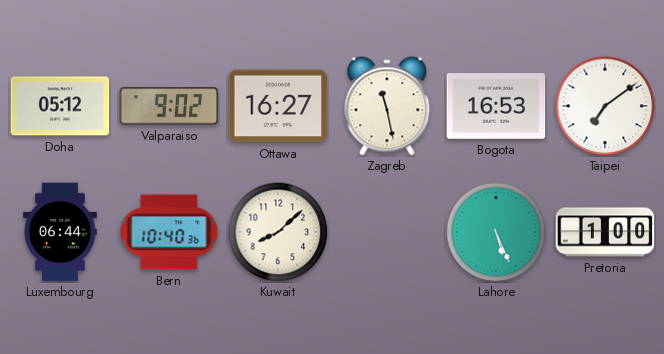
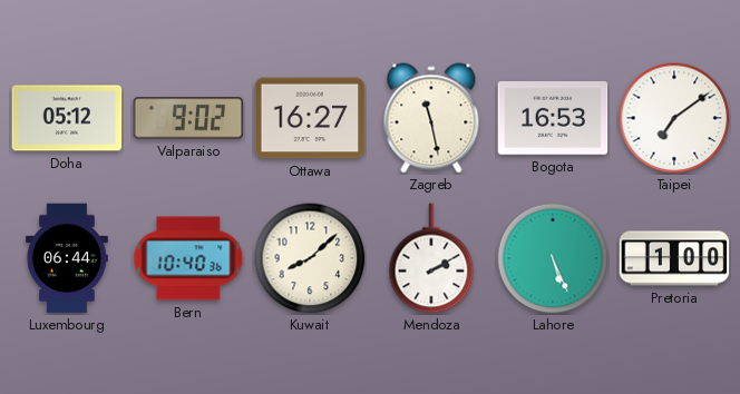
Mendoza: none -> 2:10 (431, 258)
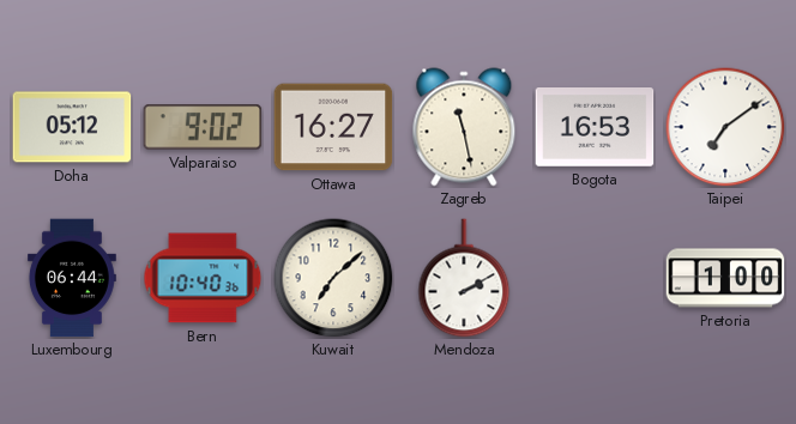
Kuwait: 8:08 -> 7:08 (333, 278)
Lahore: 5:26 -> none (553, 258)
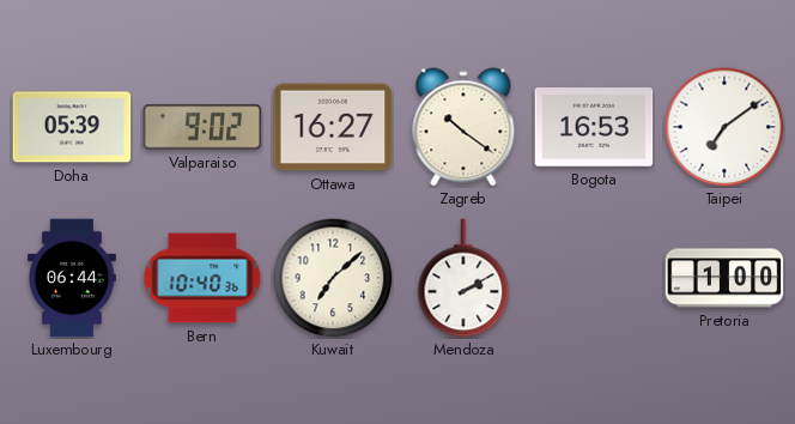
Doha: 05:12 -> 05:39 (72, 127)
Zagreb: 11:28 -> 10:21 (463, 127)
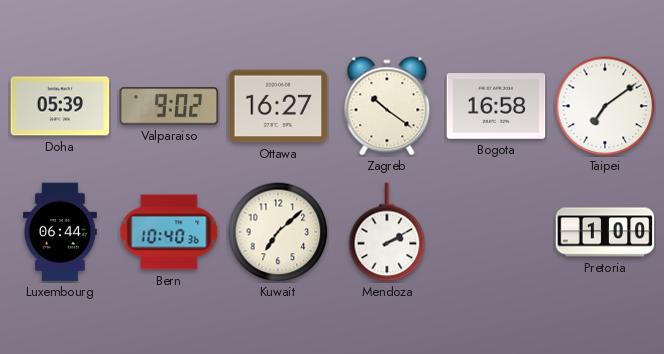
Bogota: 16:53 -> 16:58 (496, 107)
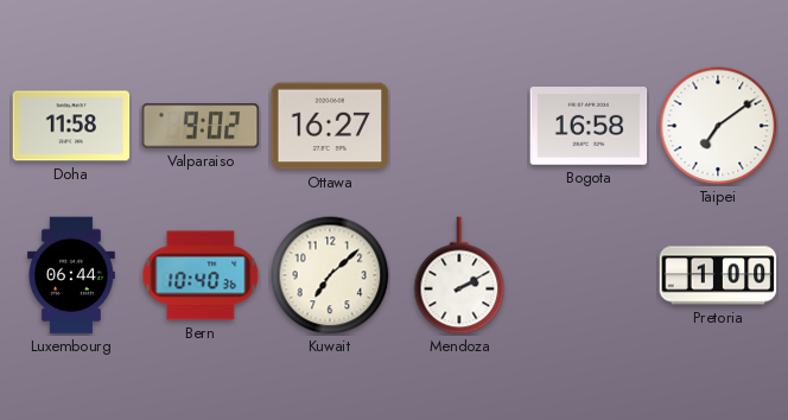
Doha: 05:39 -> 11:58 (71, 126)
Zagreb: 10:21 -> none (387, 106)
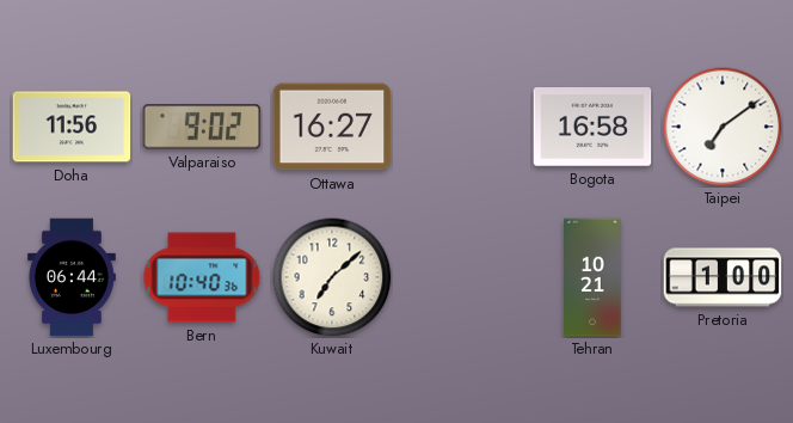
Doha: 11:58 -> 11:56 (72, 127)
Mendoza: 2:10 -> none (459, 275)
Tehran: none -> 10:21 (592, 277)
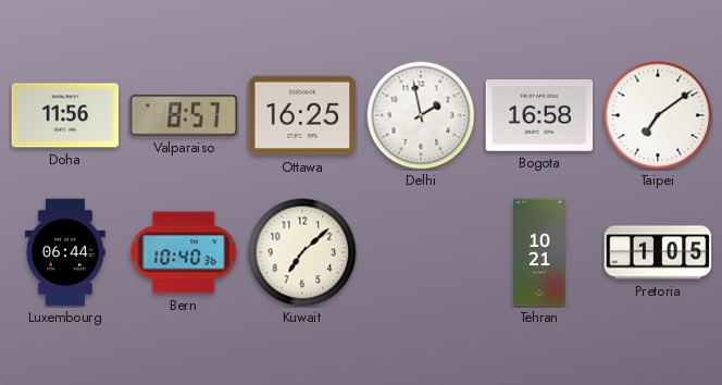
Valparaiso: 9:02 -> 8:57 (184, 115)
Ottawa: 16:27 -> 16:25 (302, 115)
Delhi: none -> 1:58 (421, 115)
Pretoria: 1:00 -> 1:05 (658, 252)
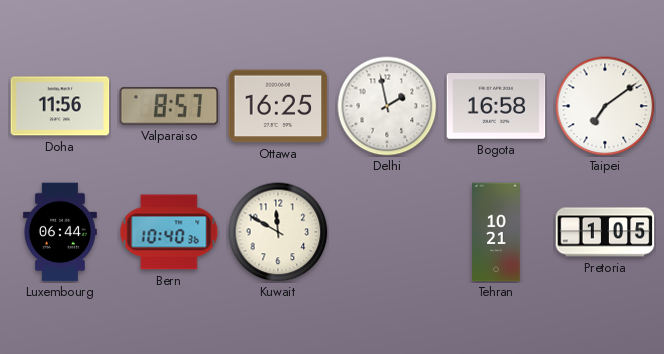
Kuwait: 7:08 -> 11:50 (278, 232)
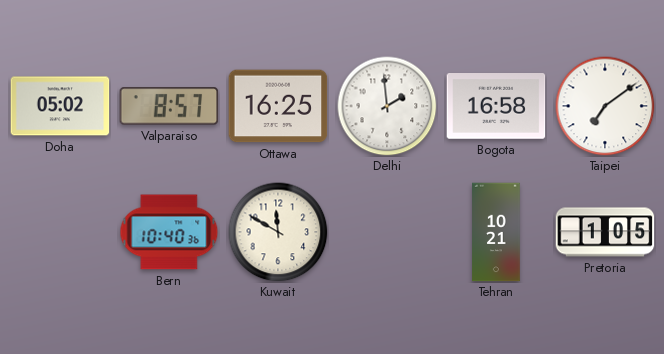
Doha: 11:56 -> 05:02 (60, 106)
Delhi: 1:58 -> 1:59 (387, 106)
Luxembourg: 06:44 -> none (60, 232)
